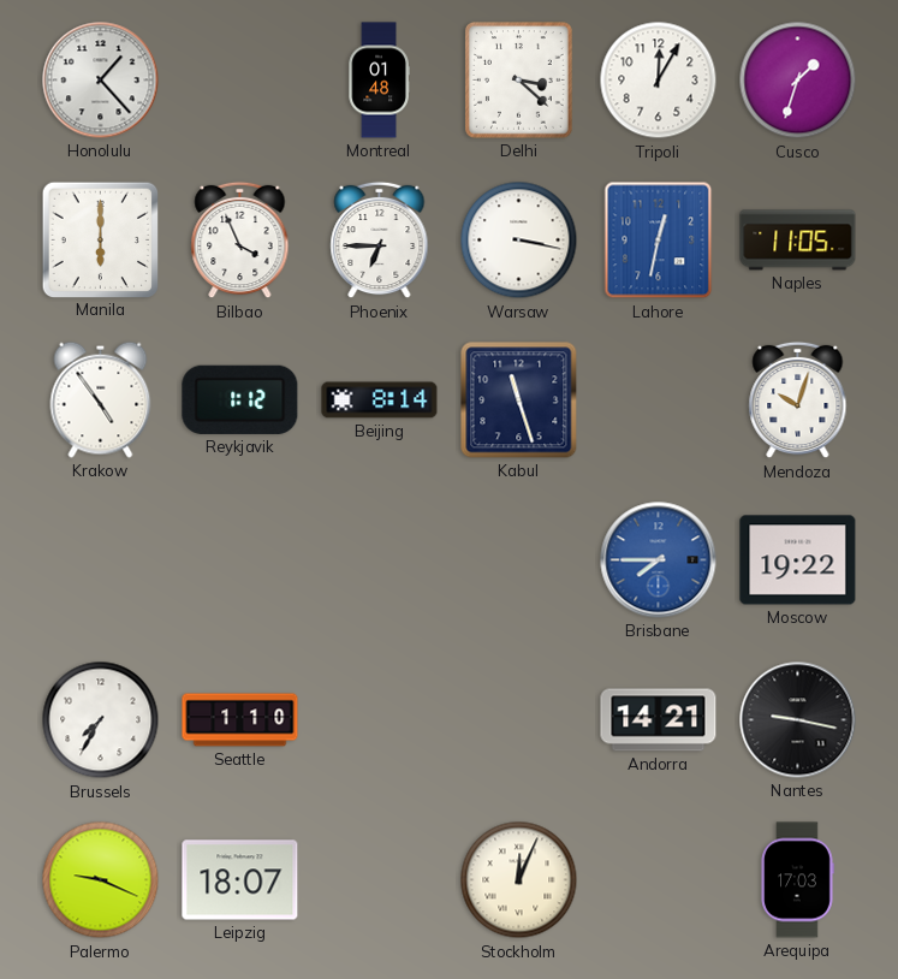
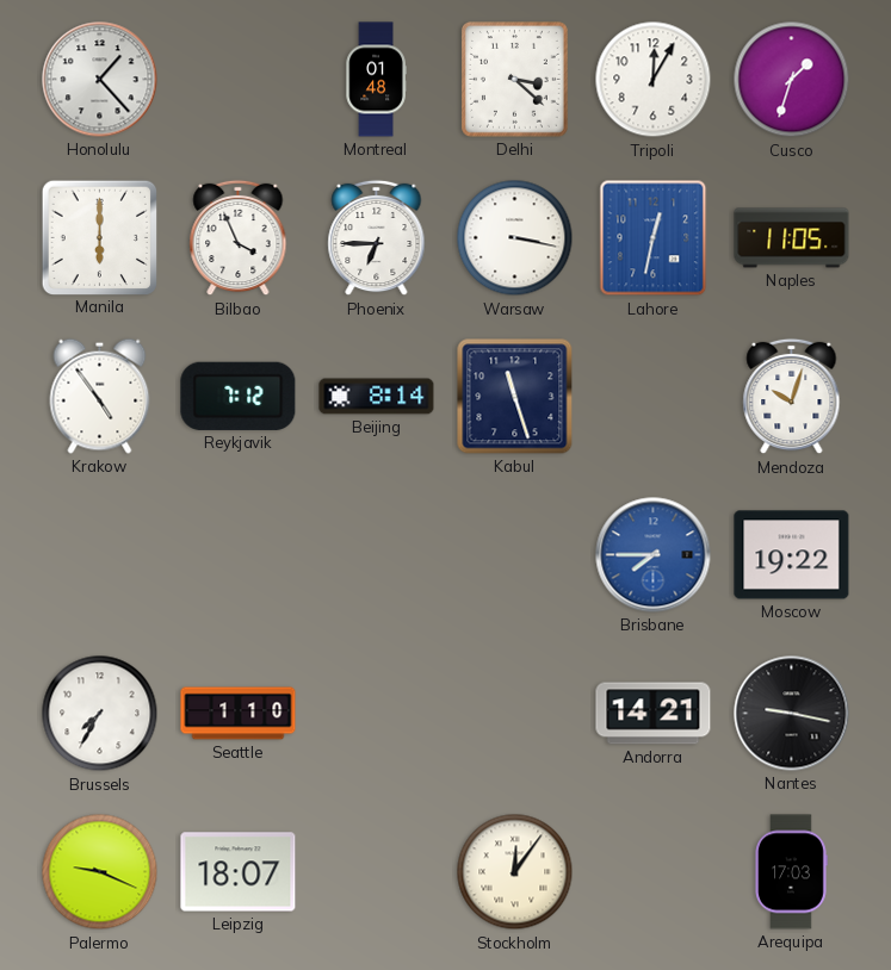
Reykjavik: 1:12 -> 7:12 (239, 396)
Stockholm: 12:04 -> 12:06 (515, 872)
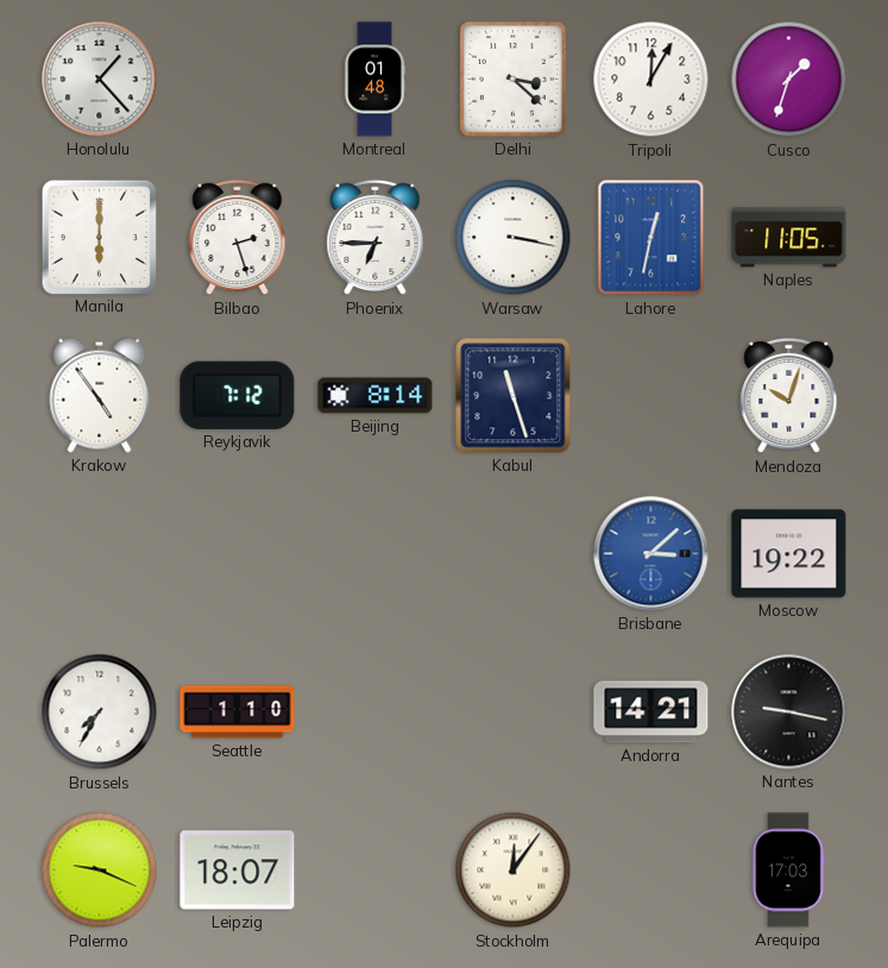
Bilbao: 3:56 -> 2:27 (238, 238)
Brisbane: 7:45 -> 3:08 (651, 554)
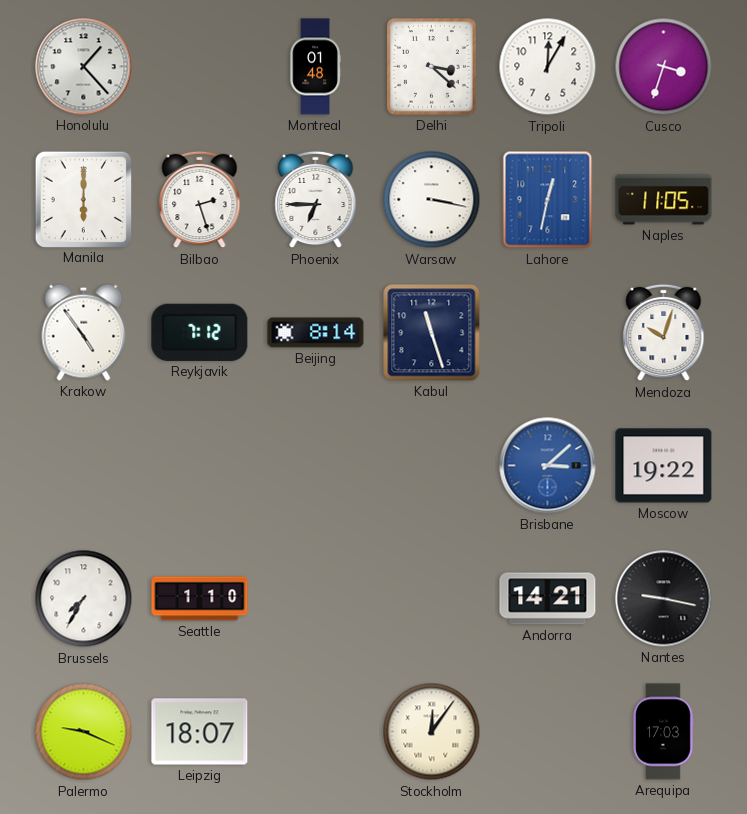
Cusco: 1:33 -> 3:33 (664, 67)
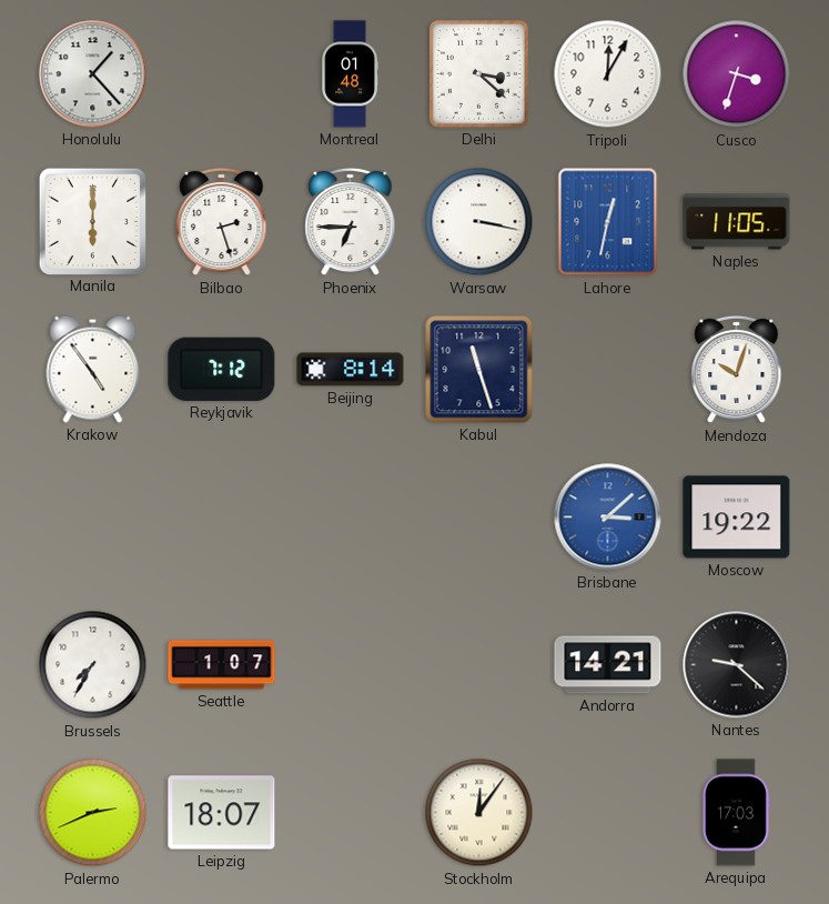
Seattle: 1:10 -> 1:07 (222, 665)
Nantes: 9:17 -> 9:22 (737, 665)
Palermo: 9:19 -> 2:41 (93, 813)
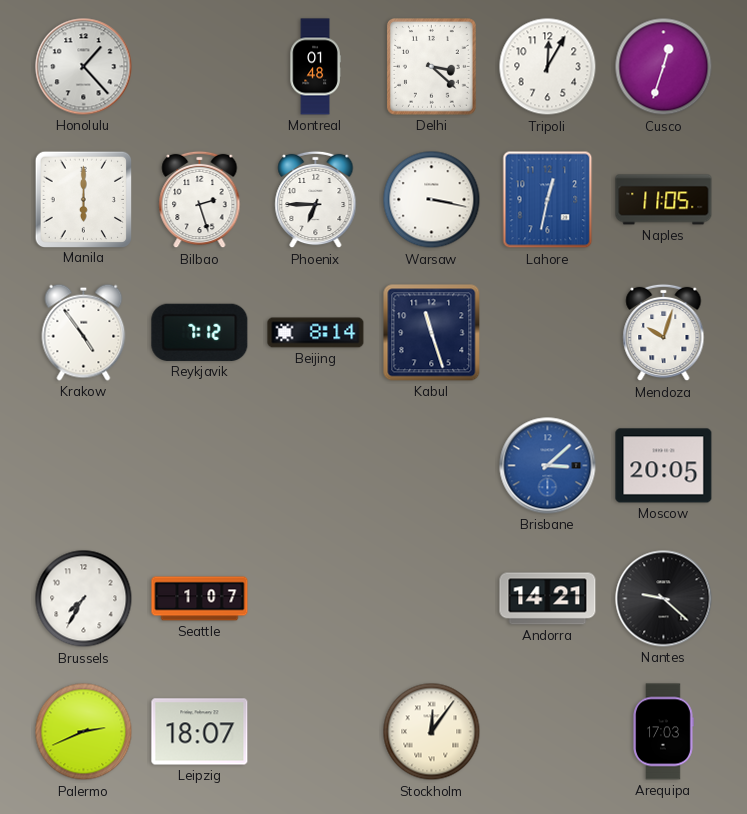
Cusco: 3:33 -> 12:33 (664, 67)
Moscow: 19:22 -> 20:05 (664, 466)
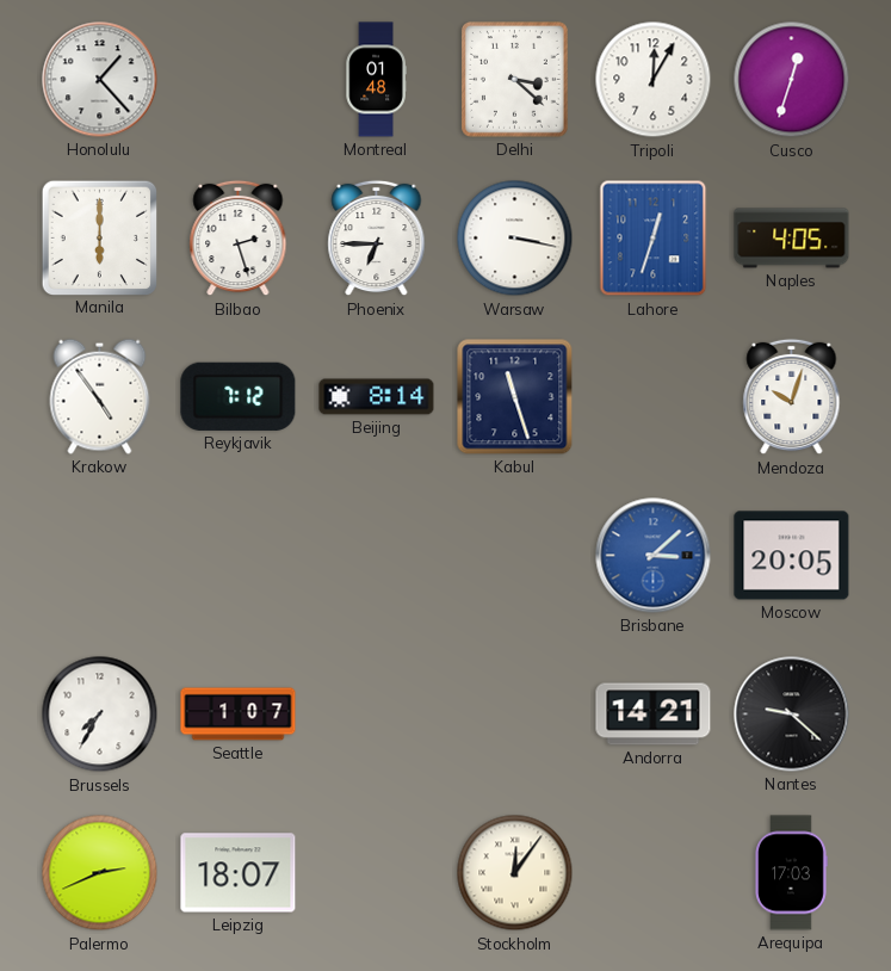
Lahore: 12:32 -> 12:33 (654, 239)
Naples: 11:05 -> 4:05 (792, 239)
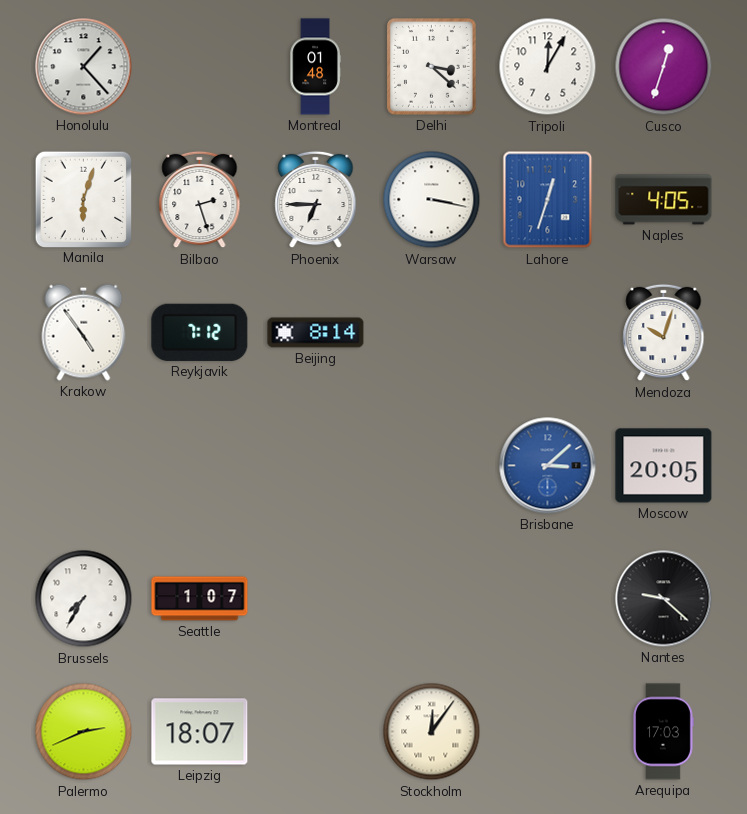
Manila: 6:00 -> 6:03 (83, 199)
Kabul: 11:27 -> none (515, 397)
Andorra: 14:21 -> none (654, 715)
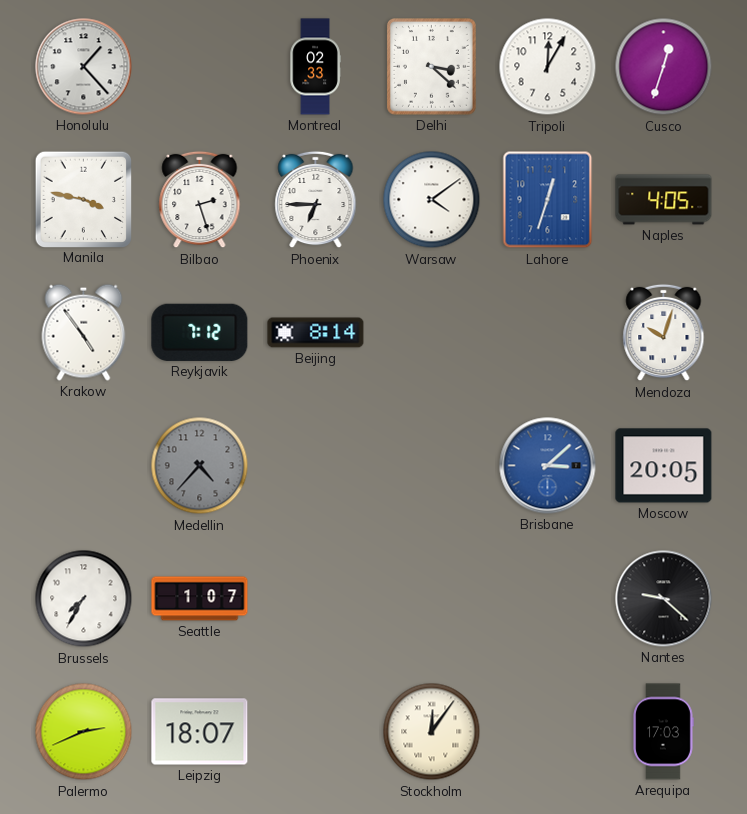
Montreal: 01:48 -> 02:33 (315, 67)
Manila: 6:03 -> 3:47 (83, 199)
Warsaw: 3:17 -> 4:09 (432, 200)
Medellin: none -> 4:37 (200, 466)
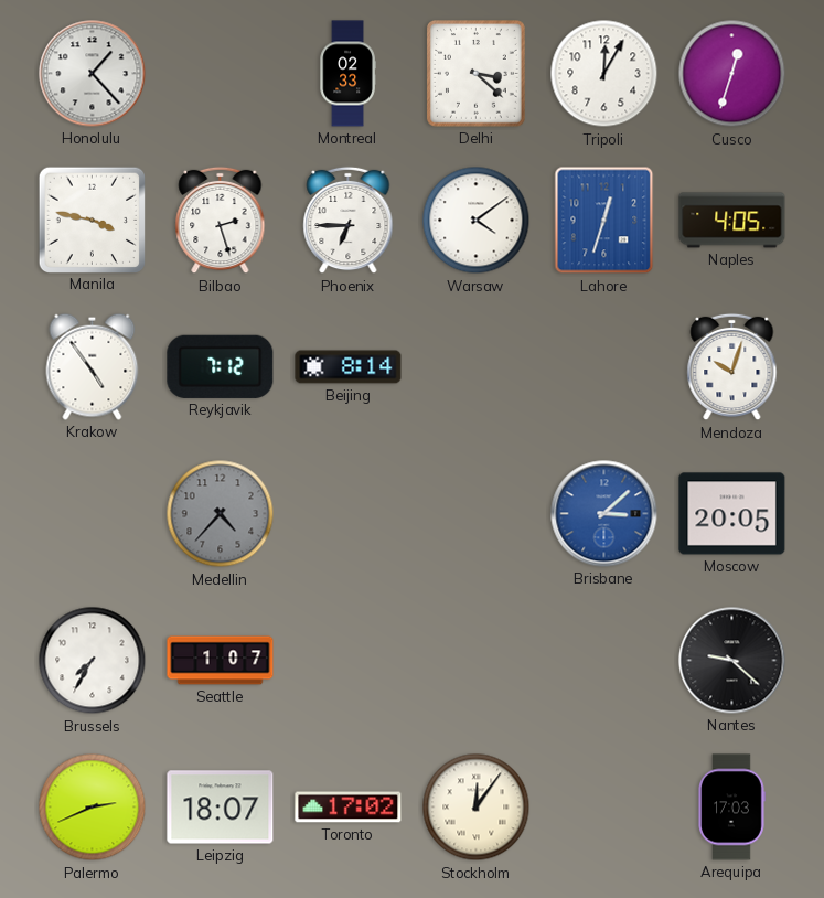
Toronto: none -> 17:02 (349, 808)
